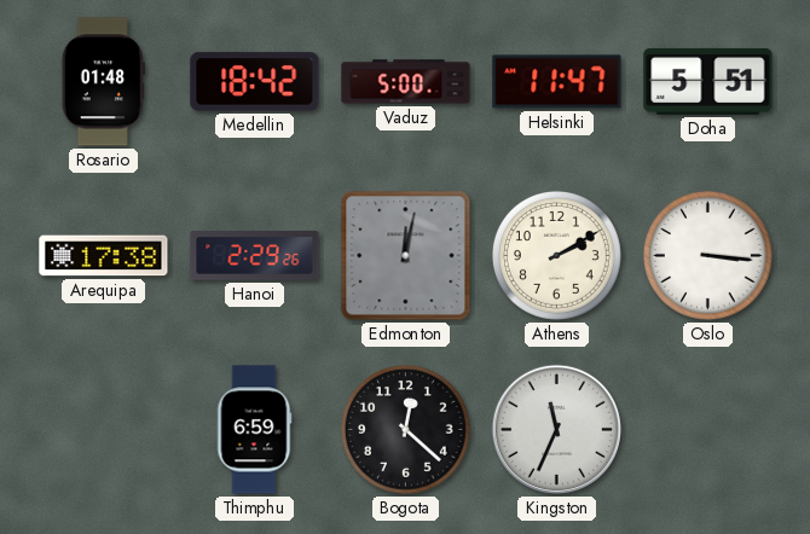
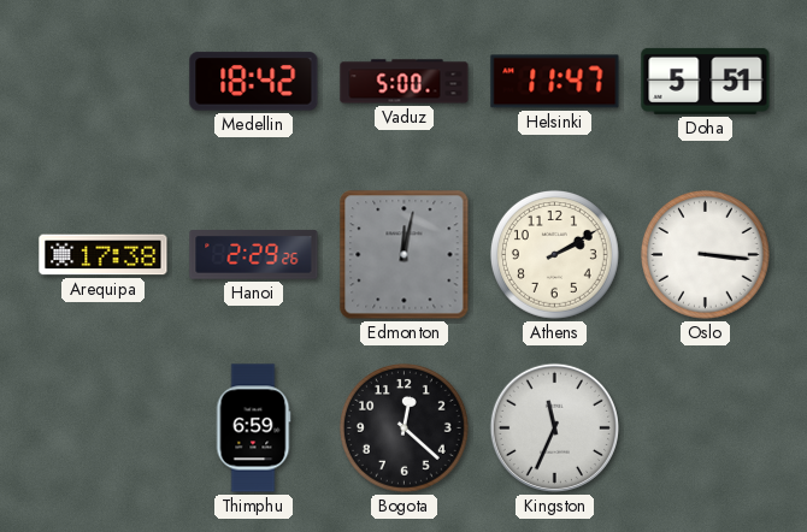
Rosario: 01:48 -> none (103, 82)
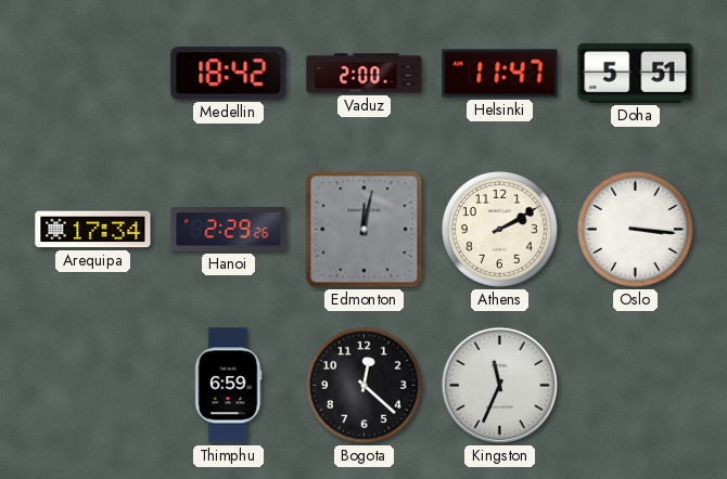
Vaduz: 5:00 -> 2:00 (365, 74)
Arequipa: 17:38 -> 17:34 (93, 230)
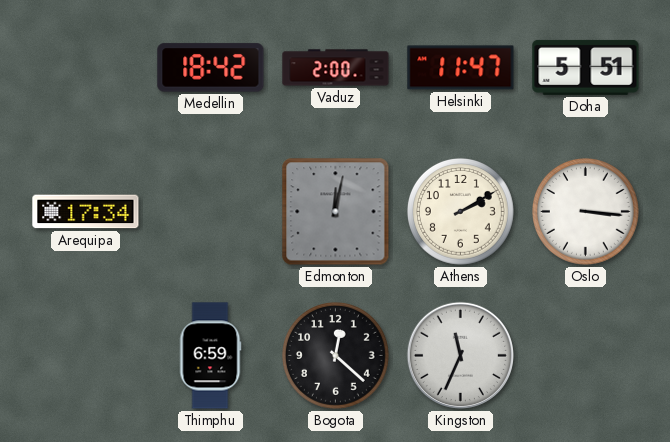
Hanoi: 2:29 -> none (229, 230)
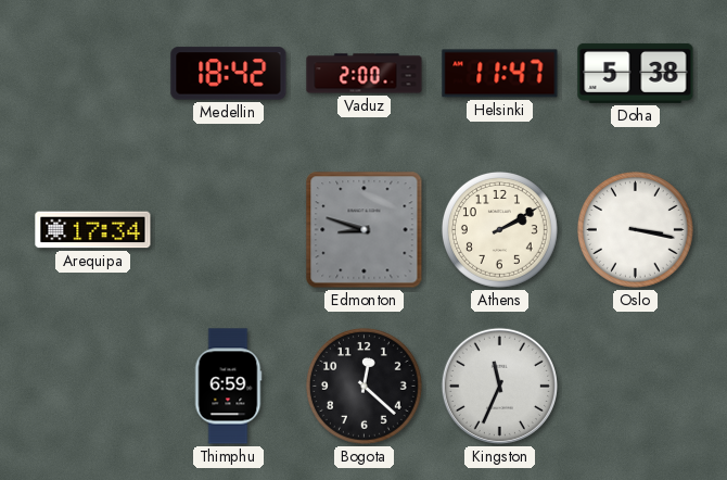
Doha: 5:51 -> 5:38 (636, 73)
Edmonton: 12:02 -> 8:48 (365, 230)
Oslo: 3:16 -> 3:17 (635, 229)
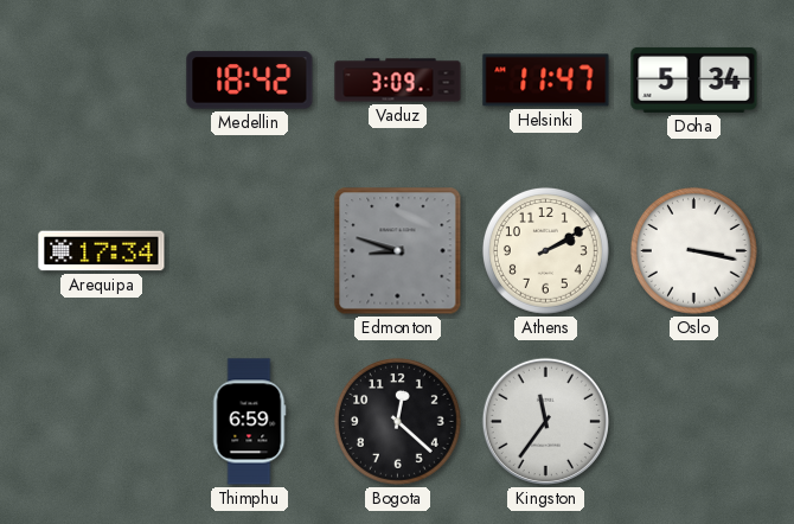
Vaduz: 2:00 -> 3:09 (398, 81)
Doha: 5:38 -> 5:34 (694, 79)
Kingston: 11:34 -> 11:36 (545, 421)
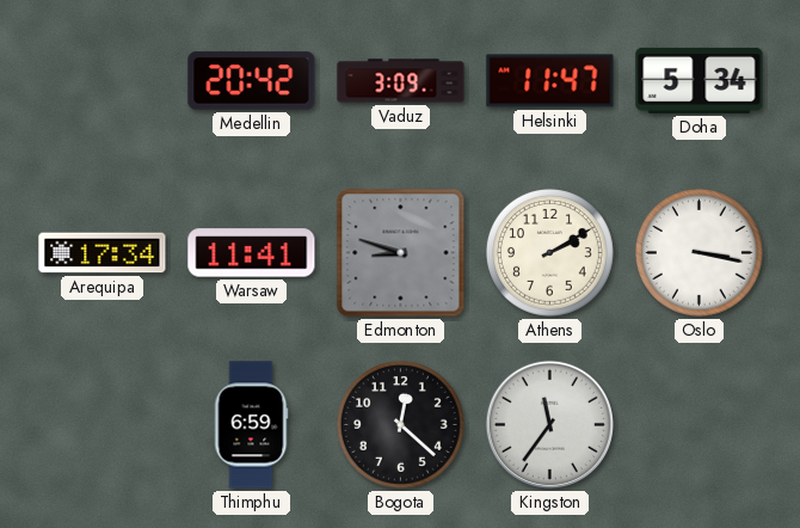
Medellin: 18:42 -> 20:42 (252, 81)
Warsaw: none -> 11:41 (252, 253)
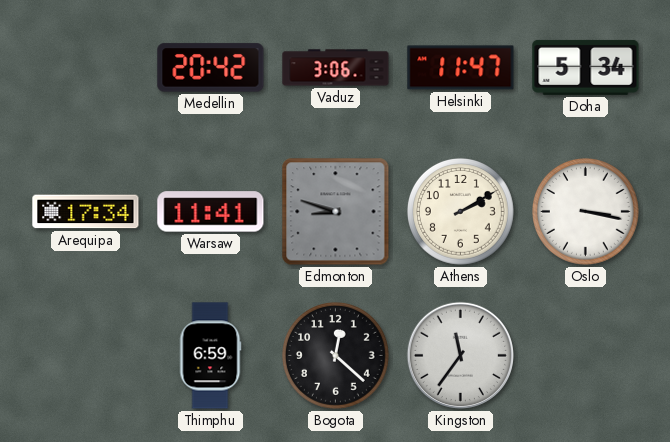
Vaduz: 3:09 -> 3:06 (336, 68)
